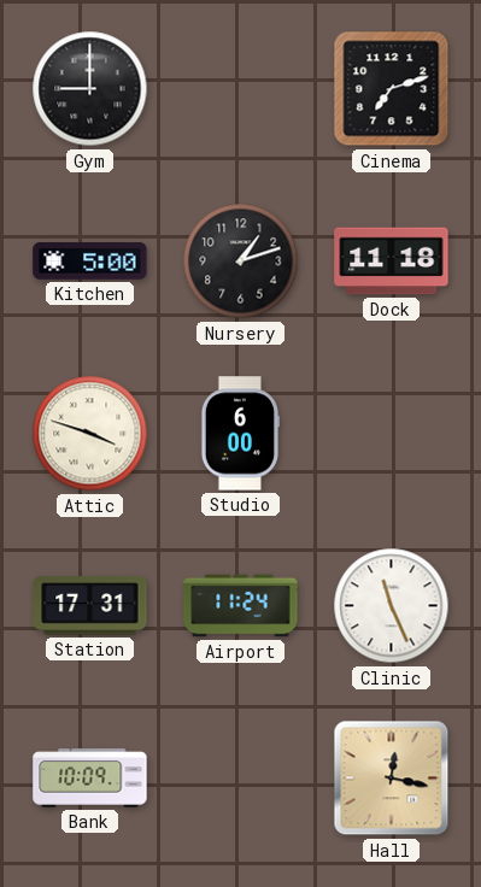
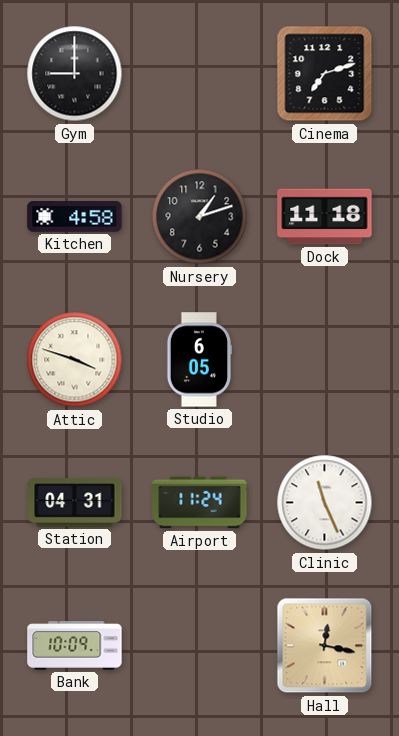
Kitchen: 5:00 -> 4:58 (75, 217)
Studio: 6:00 -> 6:05 (198, 360)
Station: 17:31 -> 04:31 (75, 503)
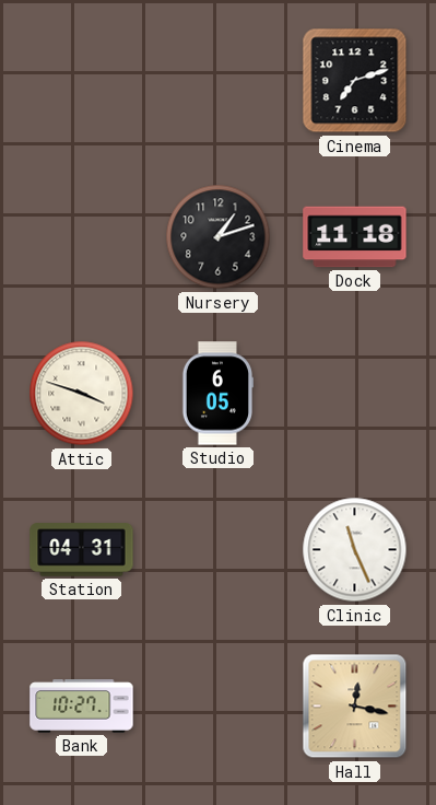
Gym: 9:00 -> none (75, 74)
Kitchen: 4:58 -> none (75, 217)
Airport: 11:24 -> none (200, 503)
Bank: 10:09 -> 10:27 (82, 707)
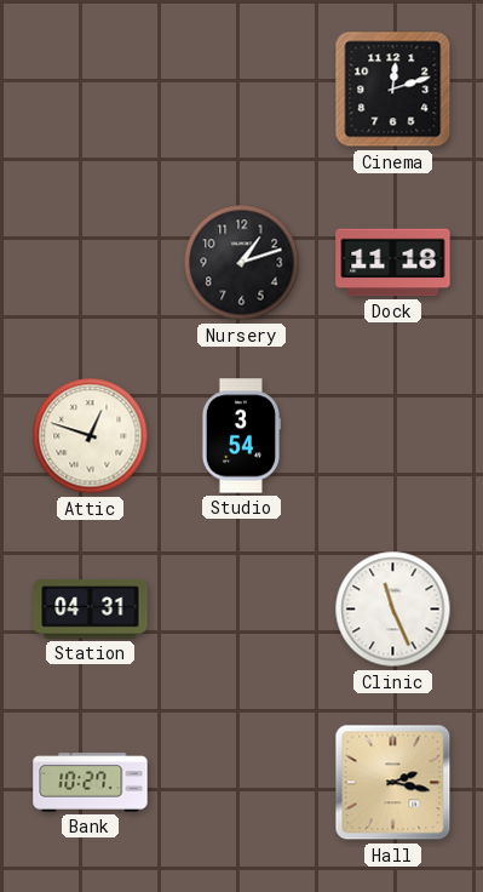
Cinema: 7:12 -> 12:12 (393, 90)
Attic: 3:48 -> 12:48 (91, 436)
Studio: 6:05 -> 3:54 (240, 436)
Hall: 12:17 -> 2:17 (393, 783)
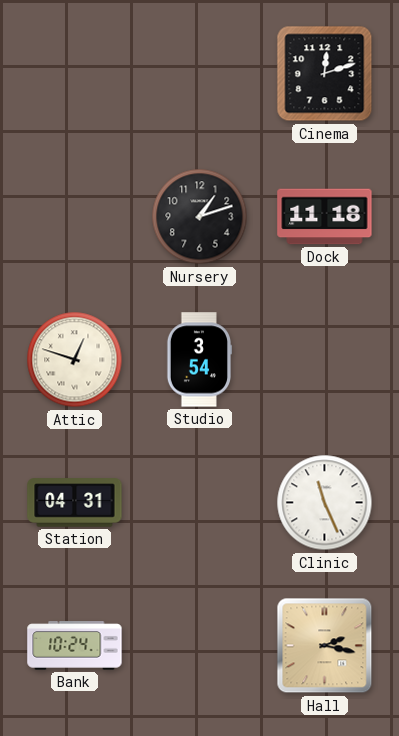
Bank: 10:27 -> 10:24 (75, 646)
